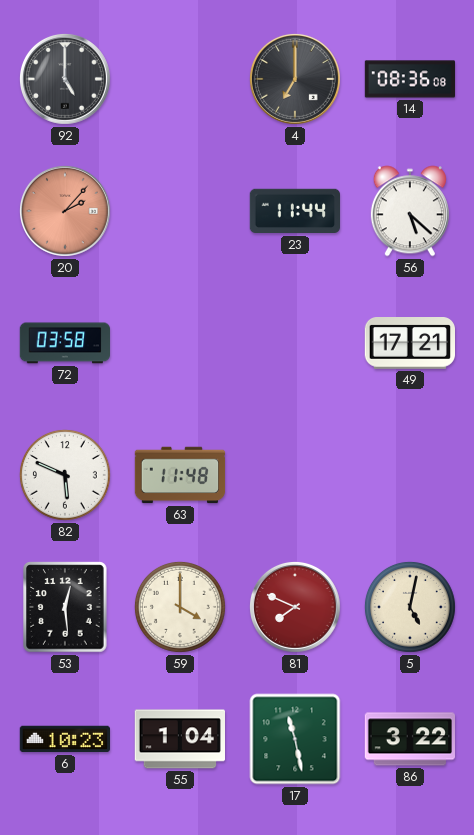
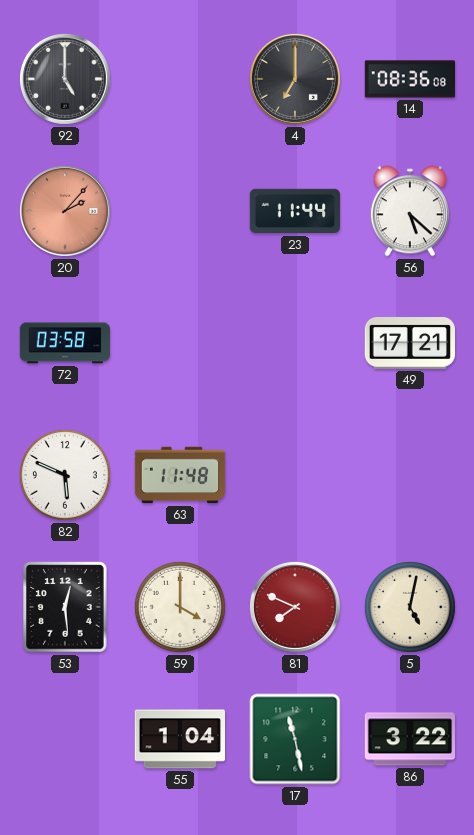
6: 10:23 -> none (64, 739)
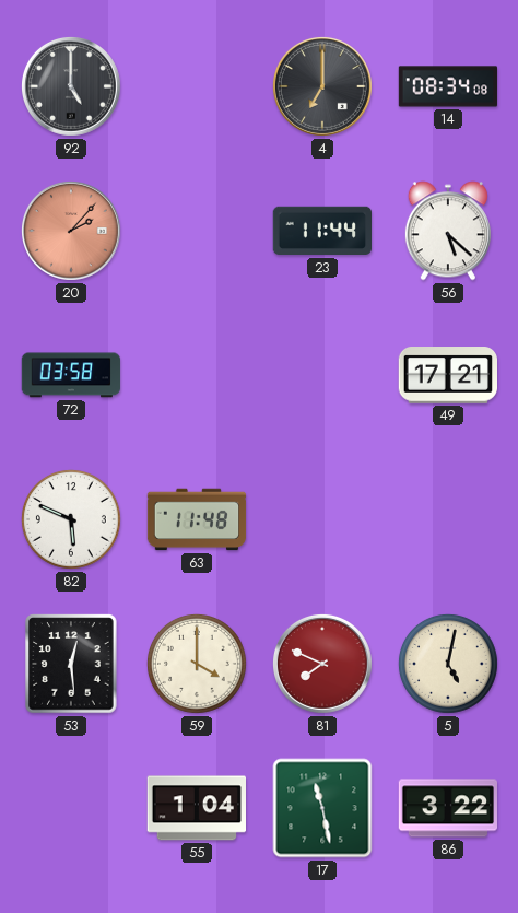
14: 08:36 -> 08:34 (448, 86)
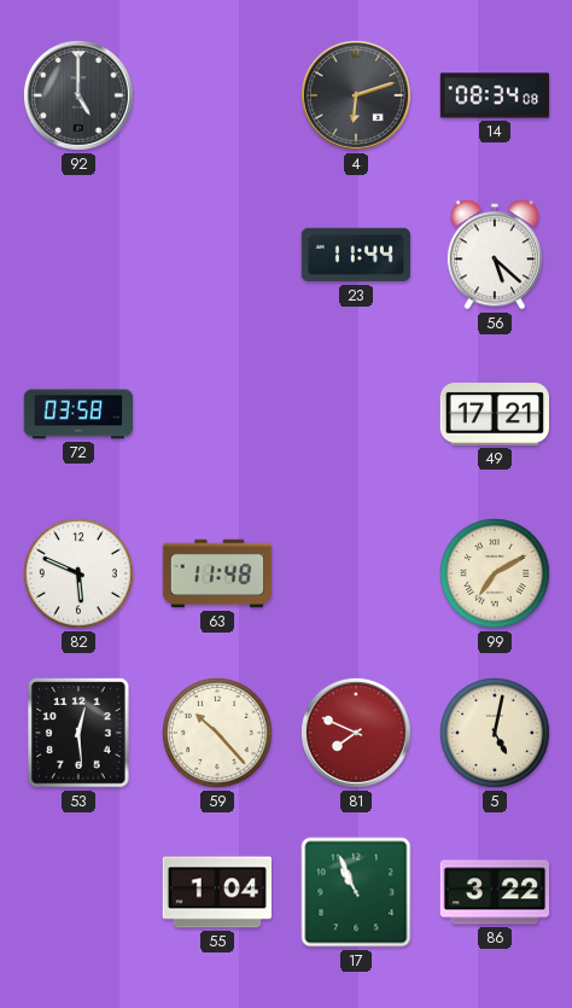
4: 7:00 -> 6:12 (356, 95)
20: 2:07 -> none (71, 231)
99: none -> 7:10 (495, 573)
59: 4:00 -> 10:23 (217, 733)
17: 11:28 -> 10:56 (356, 892)
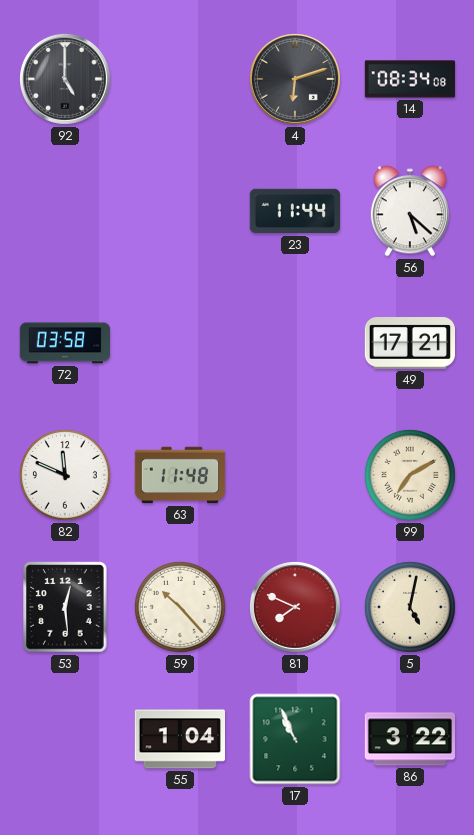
82: 5:49 -> 11:49 (65, 475)
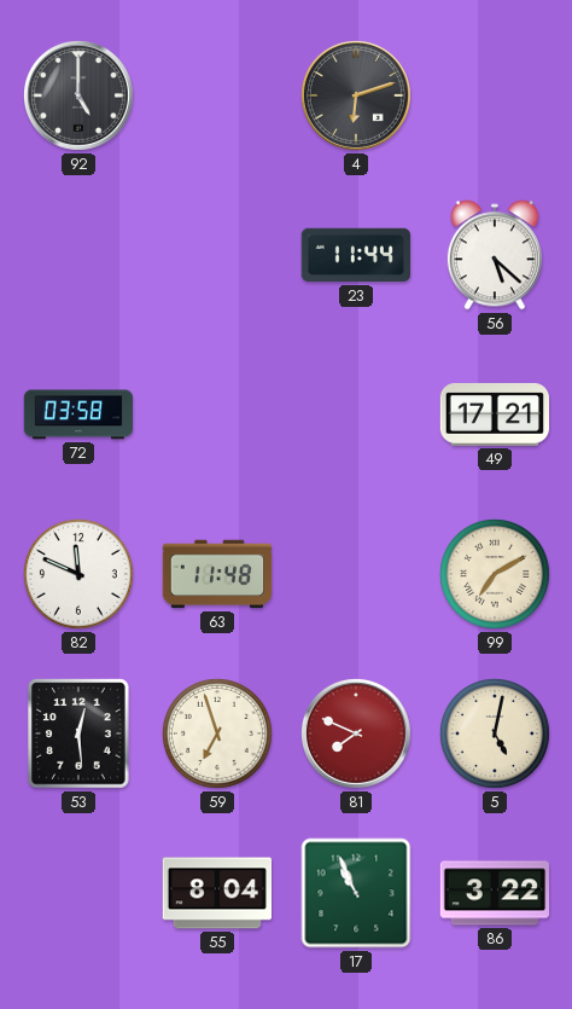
14: 08:34 -> none (410, 79)
59: 10:23 -> 6:57 (217, 733)
55: 1:04 -> 8:04 (216, 893)
